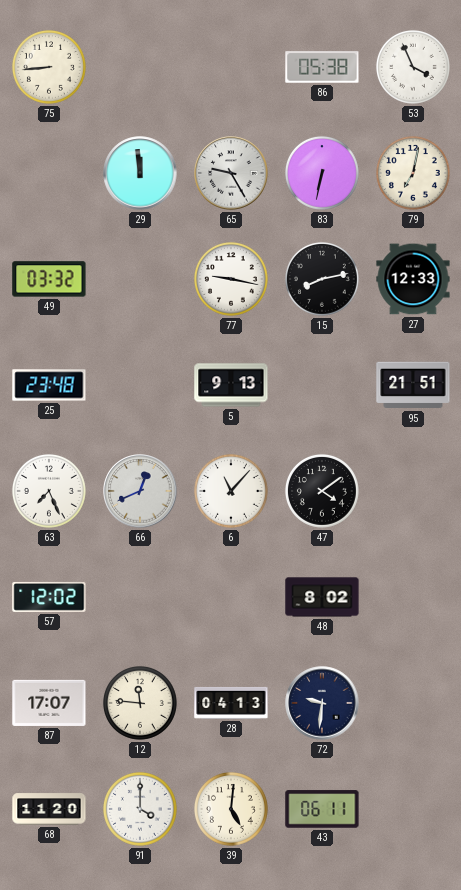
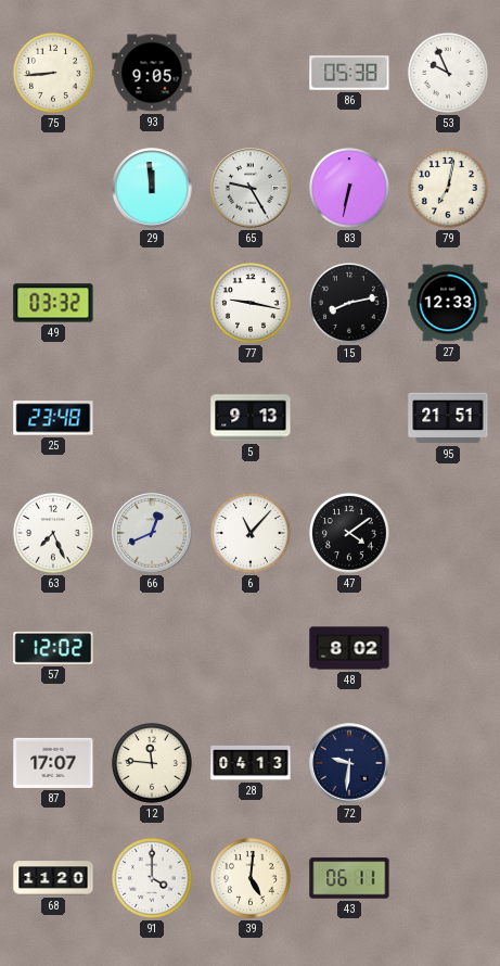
93: none -> 9:05 (152, 73)
53: 3:56 -> 9:56 (448, 73)
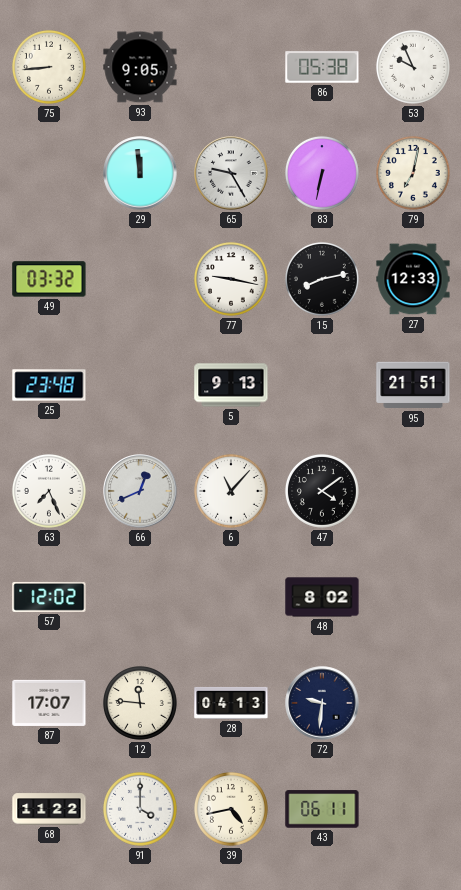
68: 11:20 -> 11:22 (49, 809)
39: 5:01 -> 4:43 (231, 809)
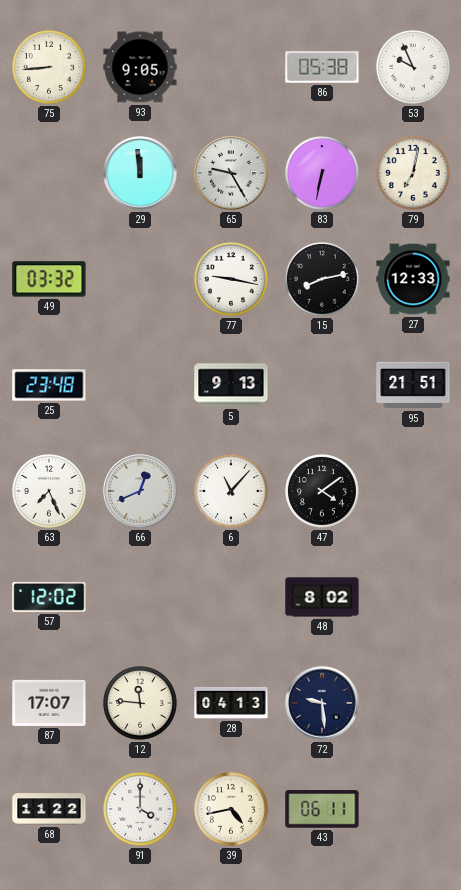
72: 9:31 -> 9:29 (322, 703)
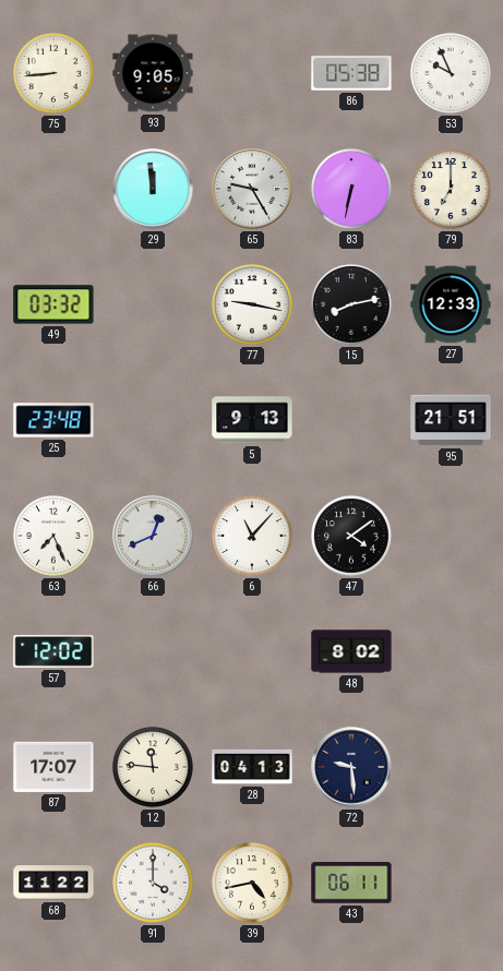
79: 7:02 -> 7:00 (451, 189)
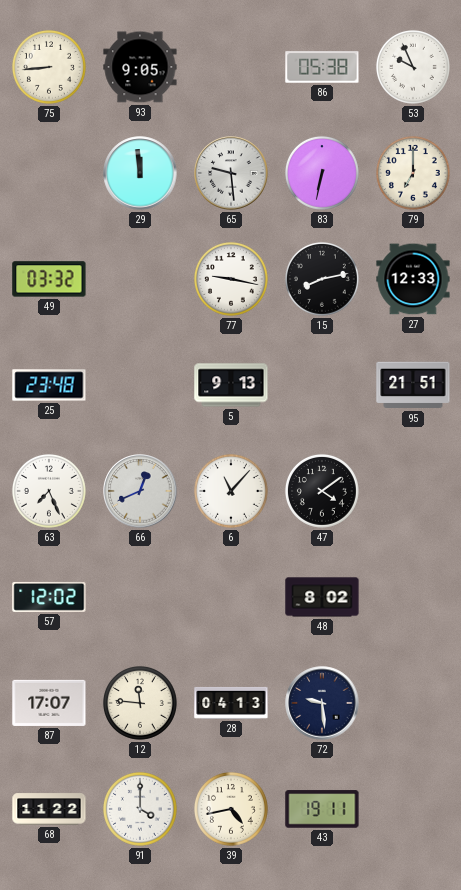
65: 9:25 -> 9:29 (231, 173)
43: 06:11 -> 19:11 (322, 809)
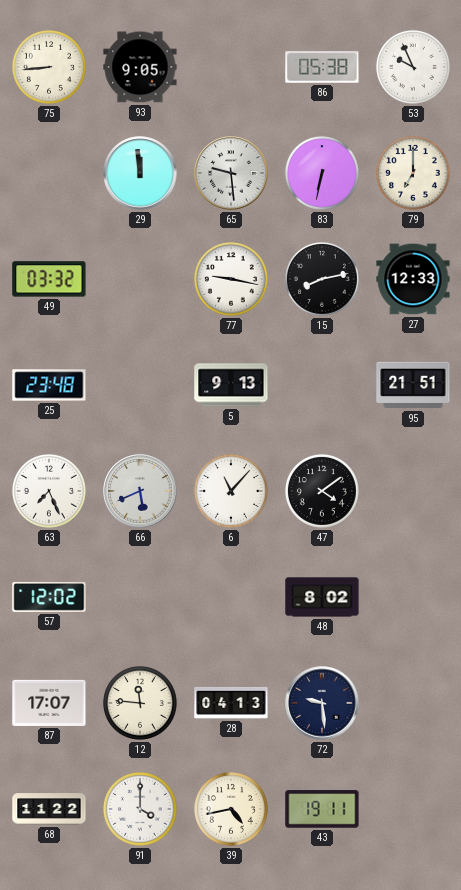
66: 12:41 -> 5:41 (140, 491)
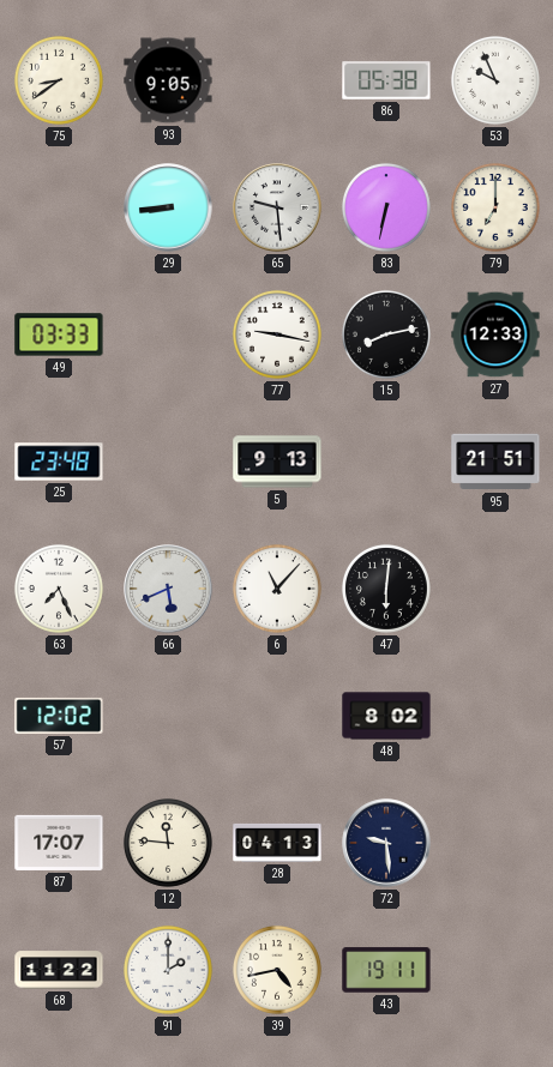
75: 8:44 -> 8:39 (59, 80)
29: 11:59 -> 8:44 (168, 207)
49: 03:32 -> 03:33 (59, 334)
47: 4:09 -> 6:01 (386, 589)
91: 4:00 -> 2:00 (168, 970)
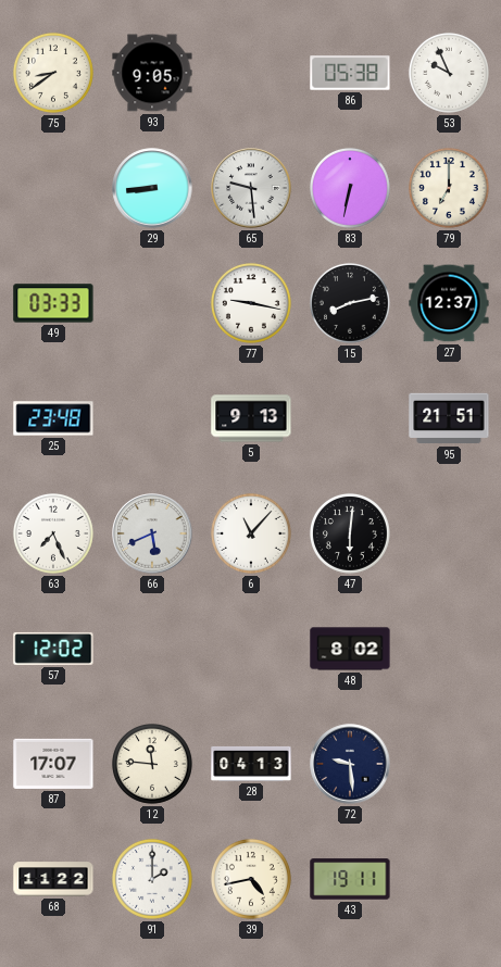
27: 12:33 -> 12:37 (449, 303)
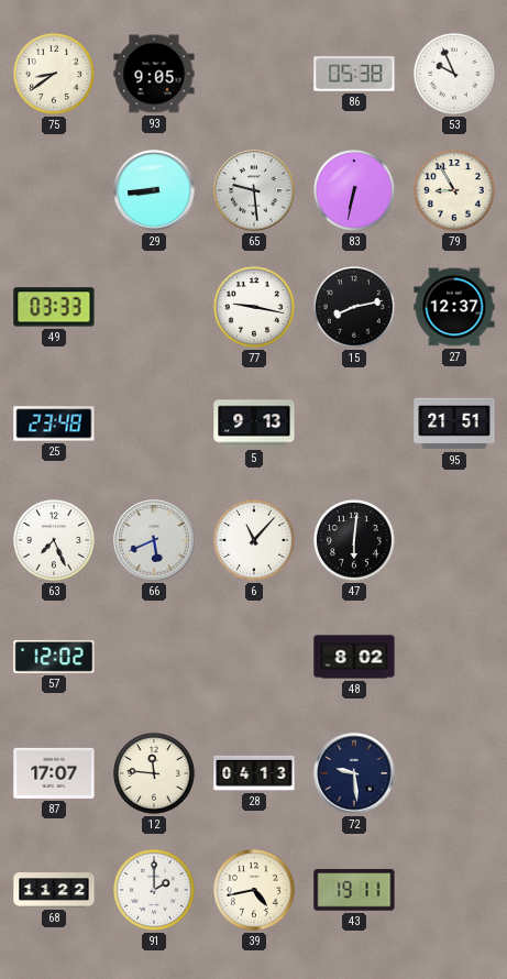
79: 7:00 -> 8:55 (454, 190)
